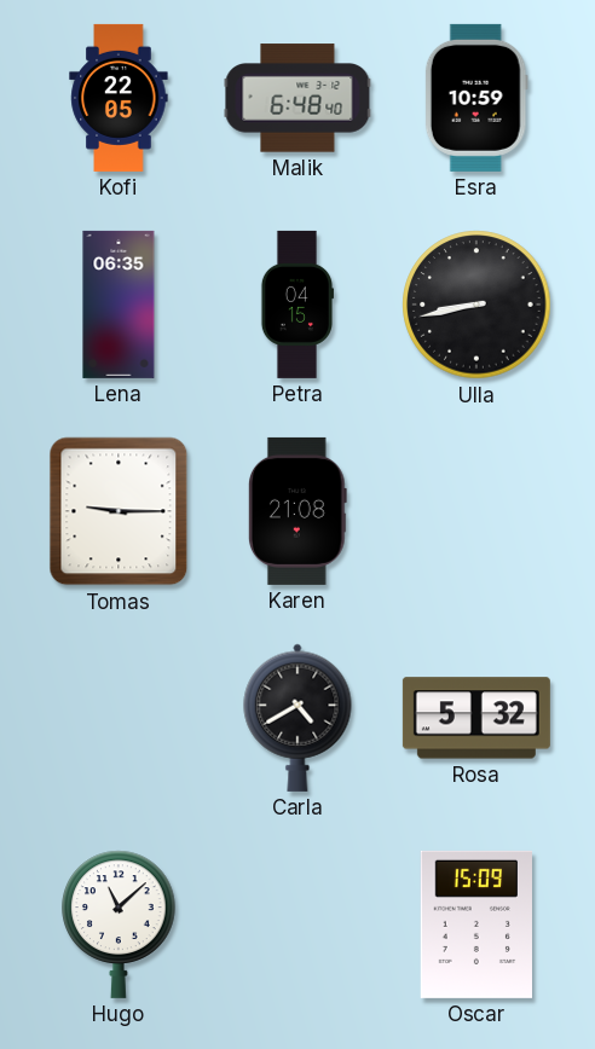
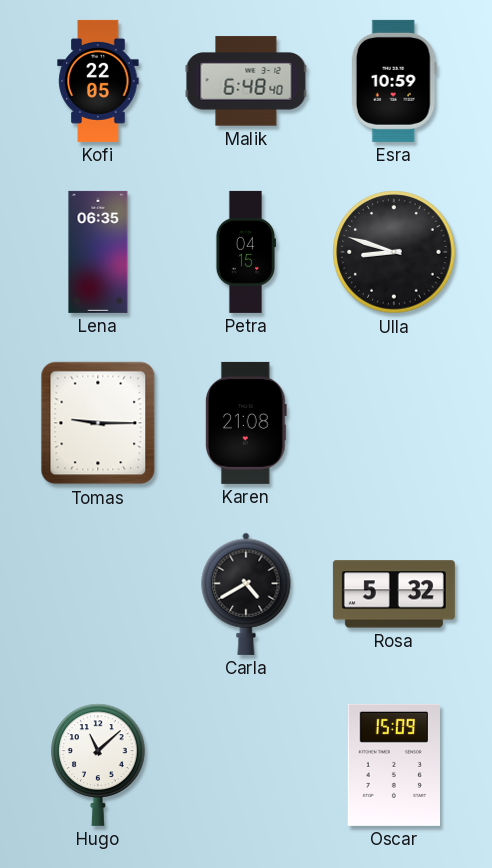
Ulla: 8:43 -> 8:48 (394, 252)
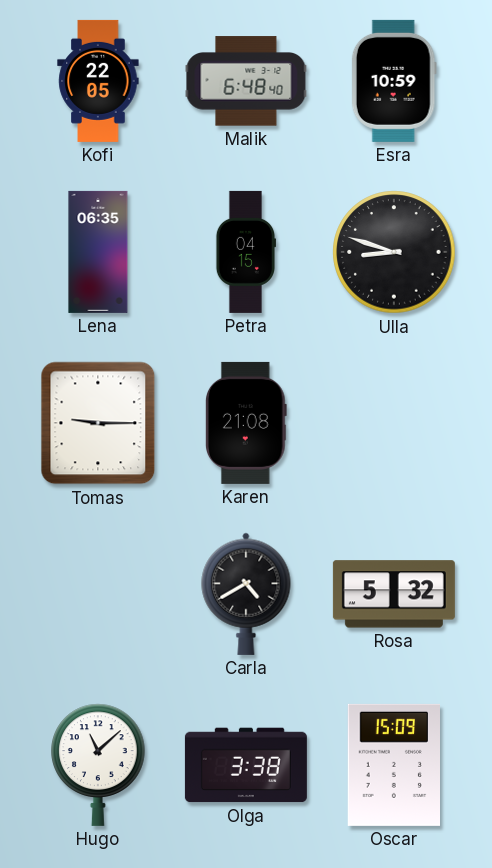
Olga: none -> 3:38 (246, 765)
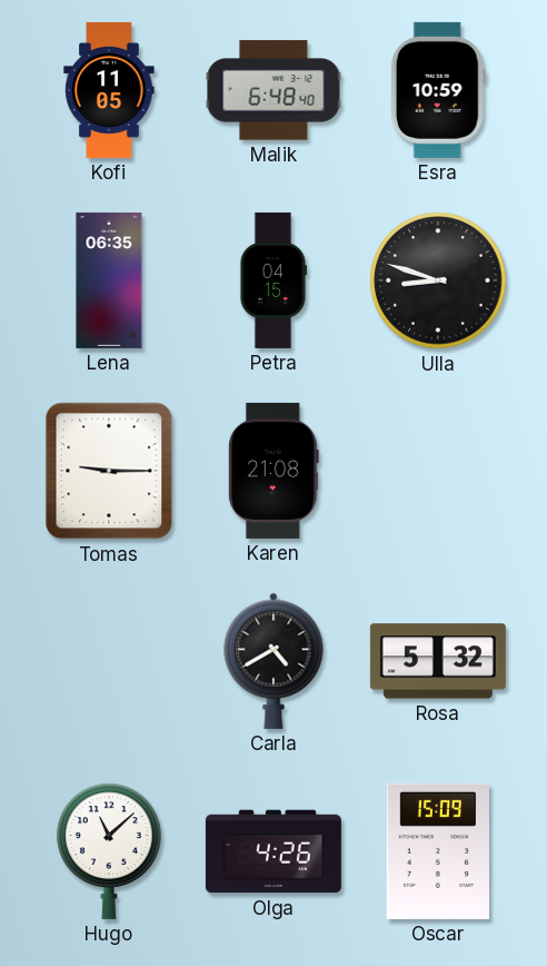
Kofi: 22:05 -> 11:05 (109, 90)
Olga: 3:38 -> 4:26 (273, 851)
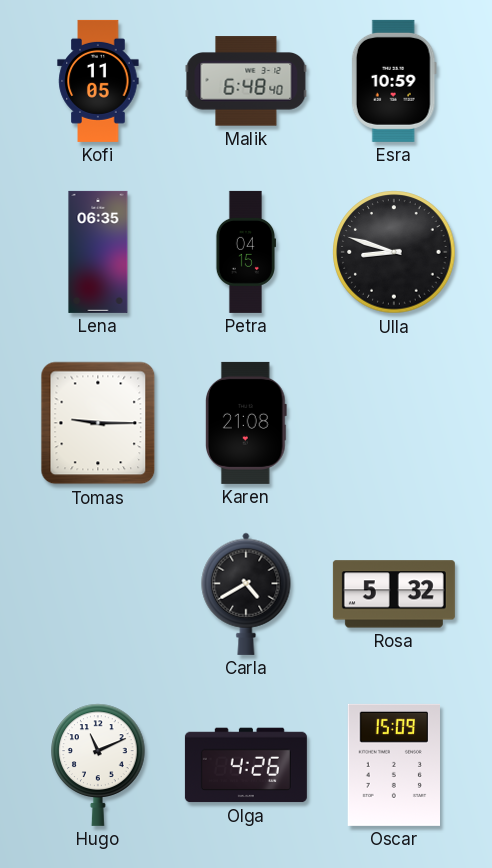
Hugo: 11:08 -> 11:11 (98, 765)
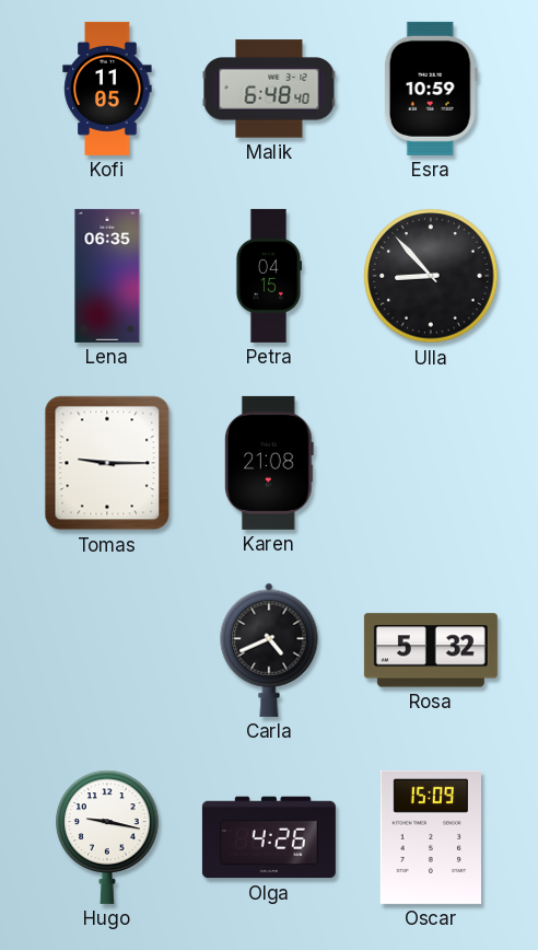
Ulla: 8:48 -> 8:53 (431, 276)
Carla: 4:40 -> 4:41 (269, 650)
Hugo: 11:11 -> 9:17 (107, 837)
